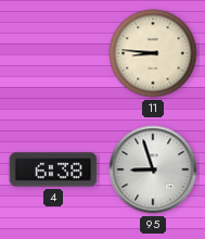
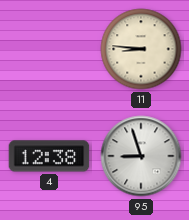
4: 6:38 -> 12:38 (49, 156)
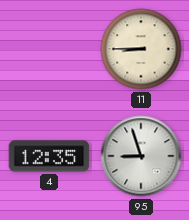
11: 8:46 -> 8:45 (141, 49)
4: 12:38 -> 12:35 (49, 156)
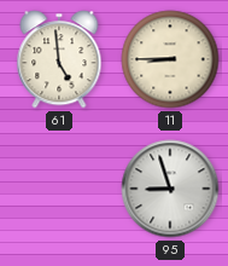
61: none -> 4:59 (59, 59)
4: 12:35 -> none (49, 156)
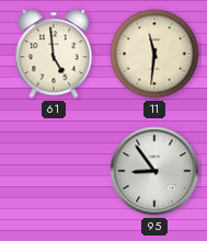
11: 8:45 -> 11:31 (154, 54)
95: 8:57 -> 8:54 (154, 171)
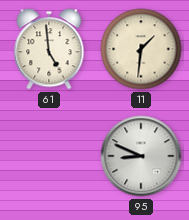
11: 11:31 -> 1:31 (141, 49)
95: 8:54 -> 8:49 (141, 156)
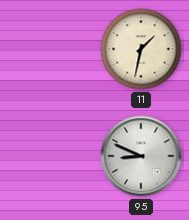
61: 4:59 -> none (49, 49)
11: 1:31 -> 1:32 (141, 49)
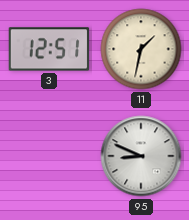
3: none -> 12:51 (49, 49)
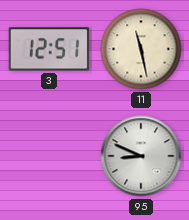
11: 1:32 -> 11:28 (141, 49)
